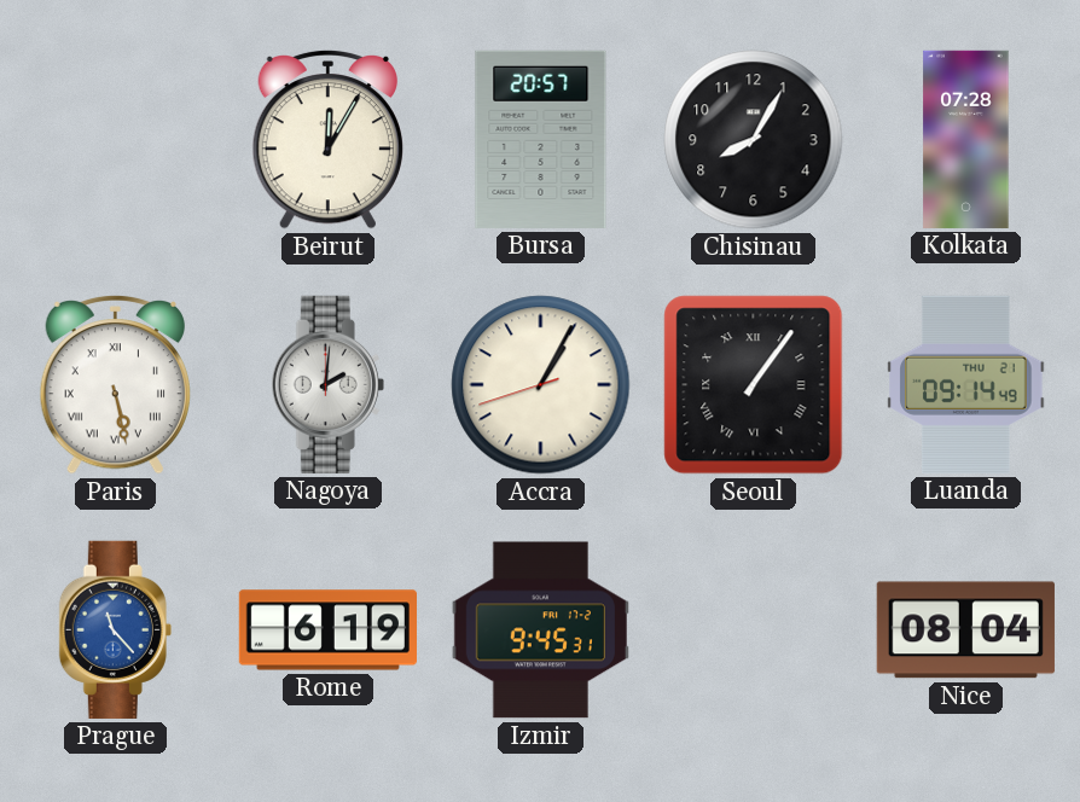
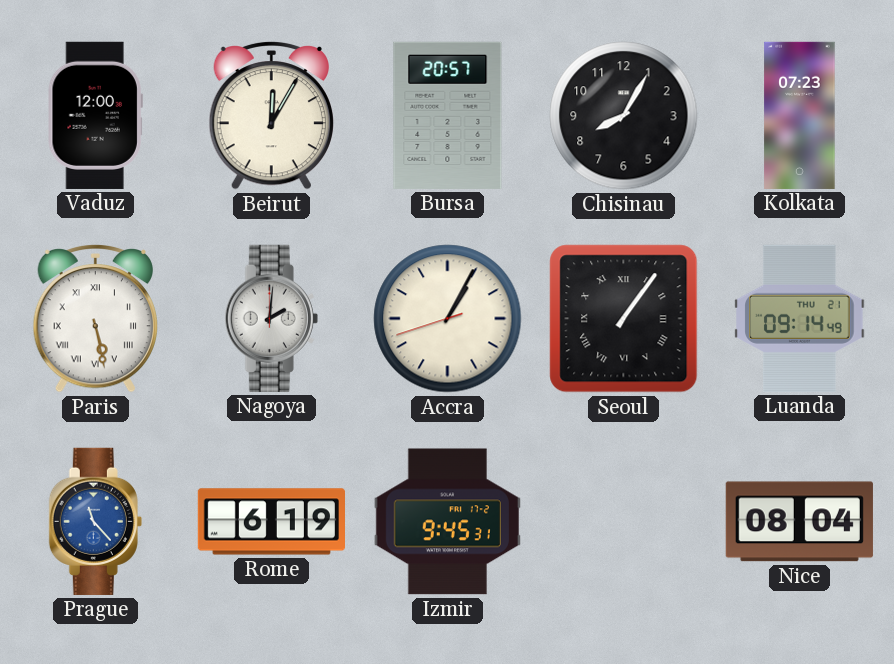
Vaduz: none -> 12:00 (95, 115)
Kolkata: 07:28 -> 07:23 (800, 115)
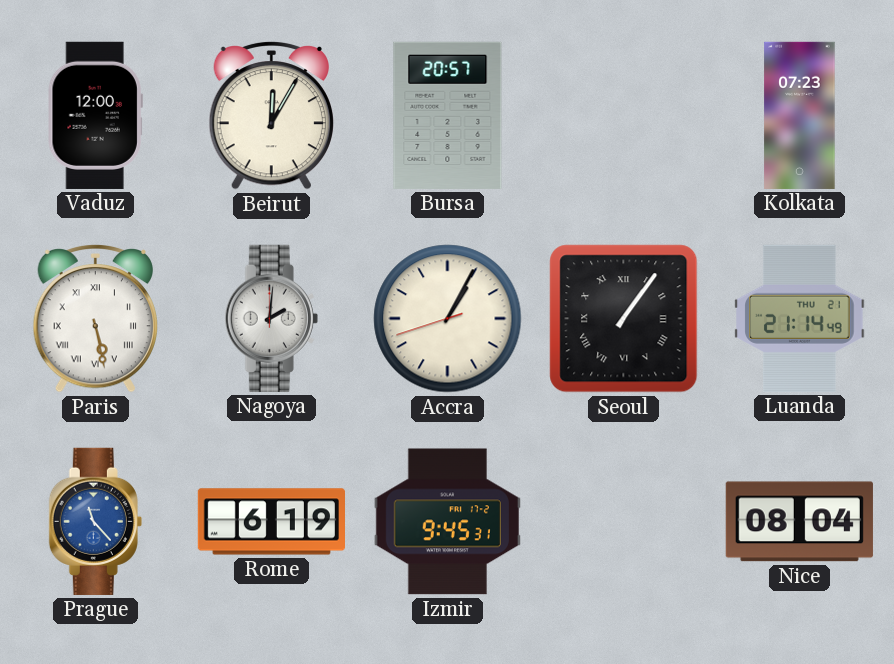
Chisinau: 8:05 -> none (624, 116)
Luanda: 09:14 -> 21:14 (800, 318)
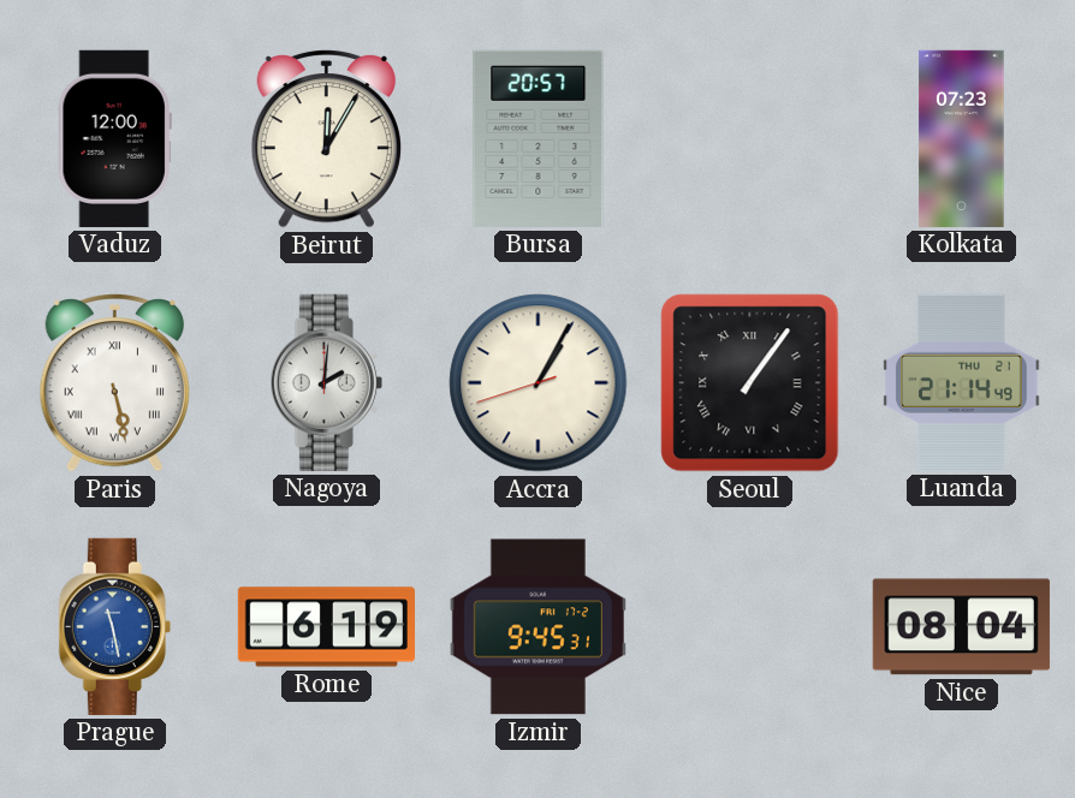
Prague: 11:23 -> 11:28 (114, 626)
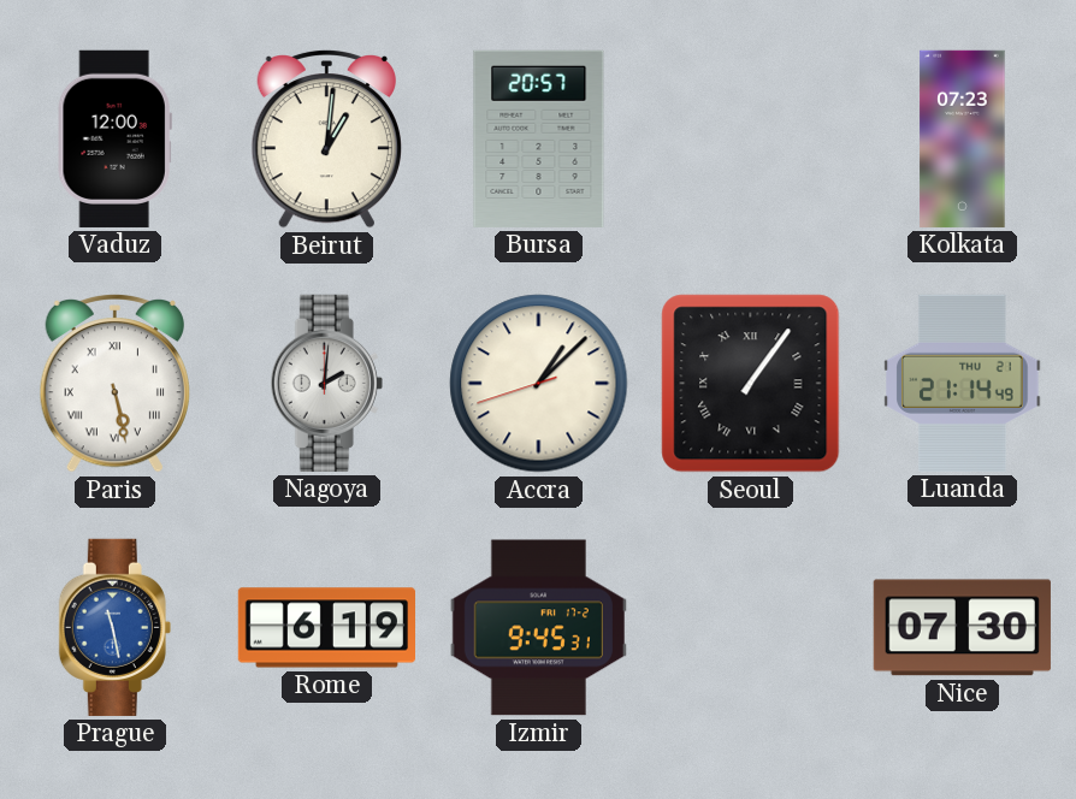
Beirut: 12:05 -> 1:01 (326, 138)
Accra: 1:04 -> 1:07 (539, 384)
Nice: 08:04 -> 07:30 (962, 628)
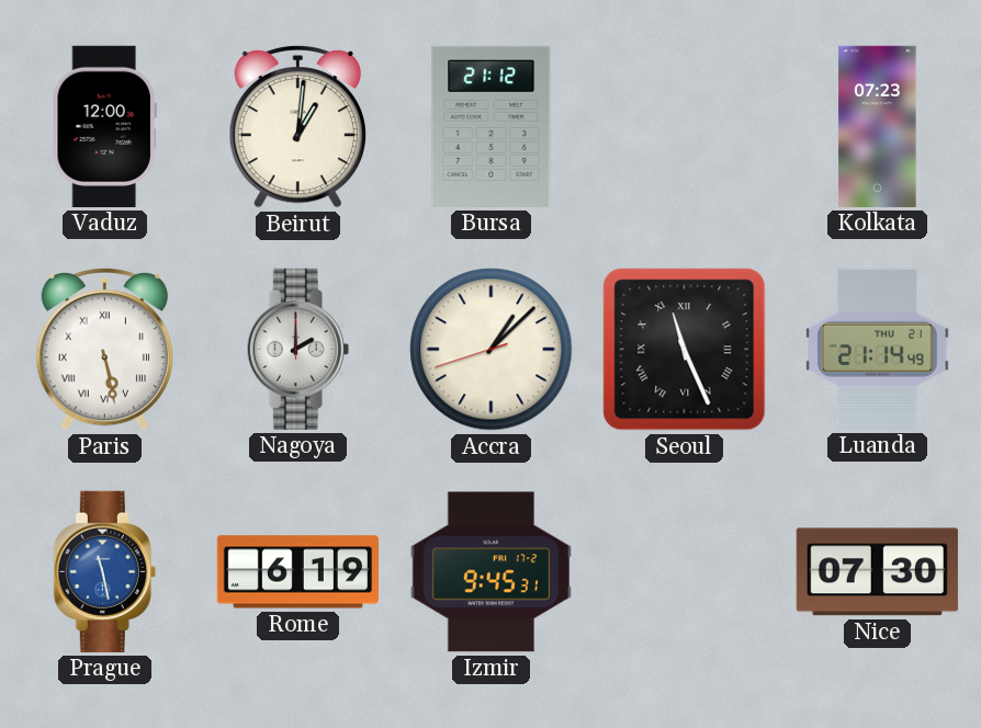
Bursa: 20:57 -> 21:12 (492, 126)
Nagoya: 2:01 -> 2:00 (297, 349)
Seoul: 1:06 -> 11:26 (685, 350)
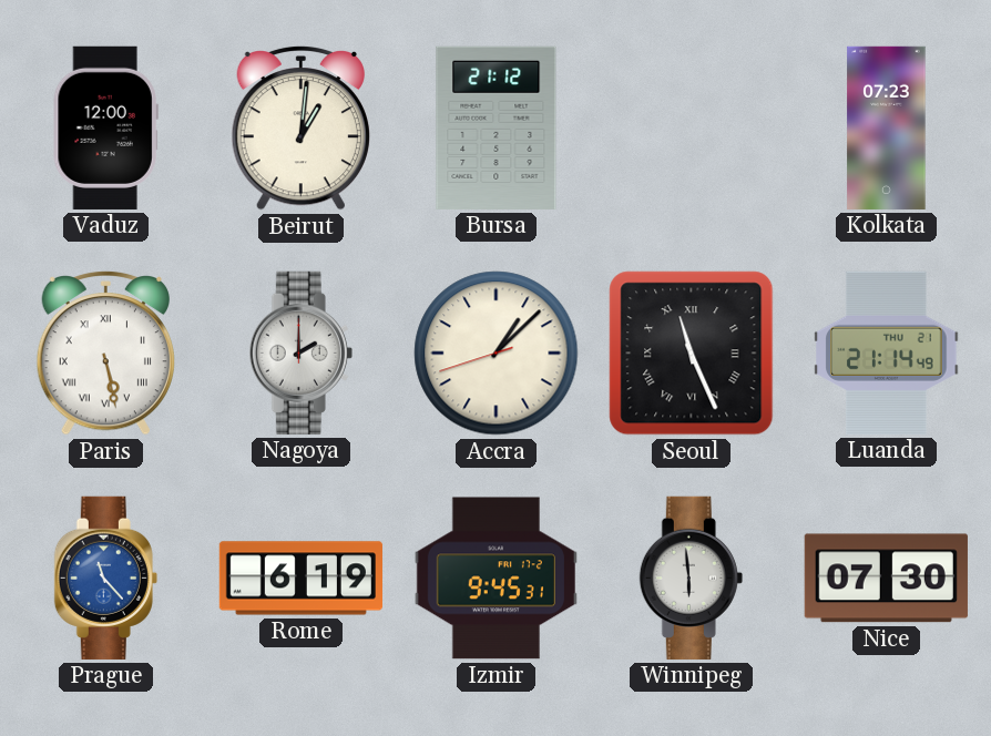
Prague: 11:28 -> 11:23 (105, 577)
Winnipeg: none -> 5:59 (691, 577)
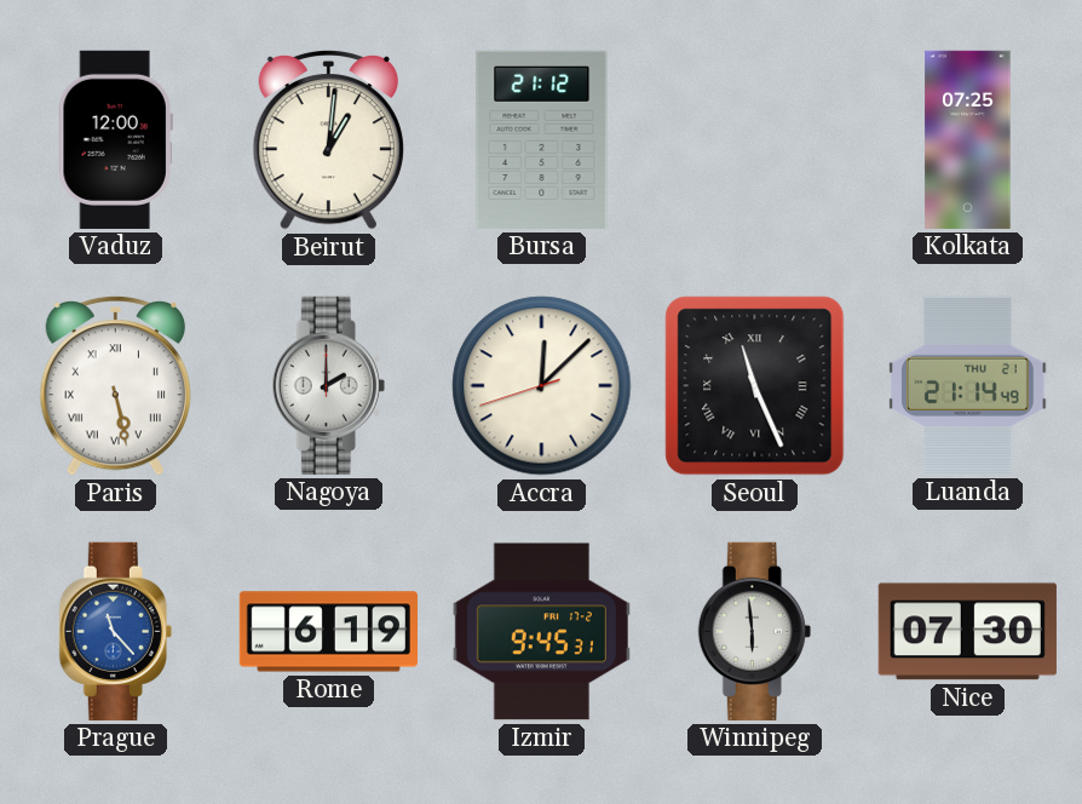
Kolkata: 07:23 -> 07:25 (968, 139)
Accra: 1:07 -> 12:07 (542, 386)
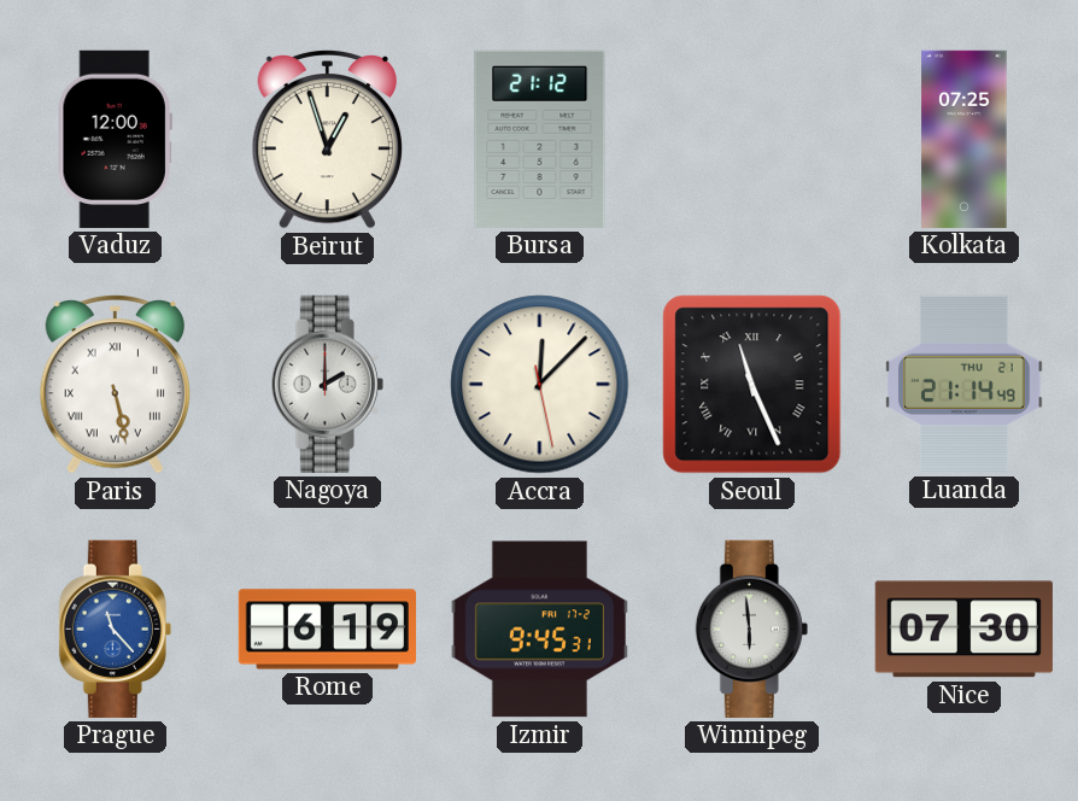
Beirut: 1:01 -> 12:57 (327, 139)
Accra: 12:07:42 -> 12:07:28 (540, 385)
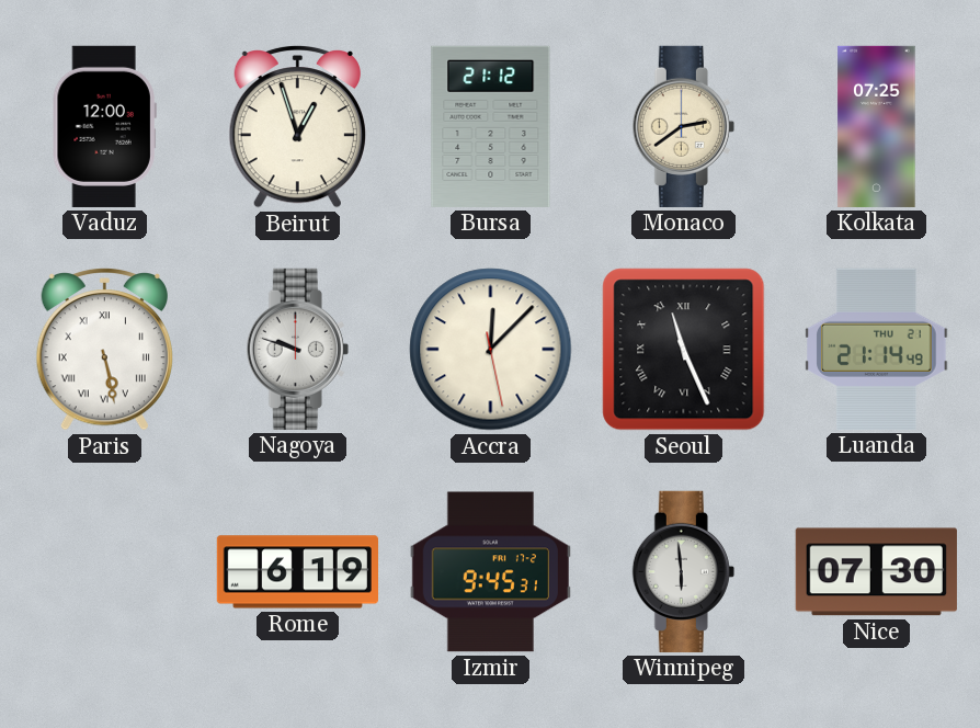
Monaco: none -> 2:39 (683, 126)
Nagoya: 2:00 -> 9:48 (297, 349)
Prague: 11:23 -> none (115, 628)
